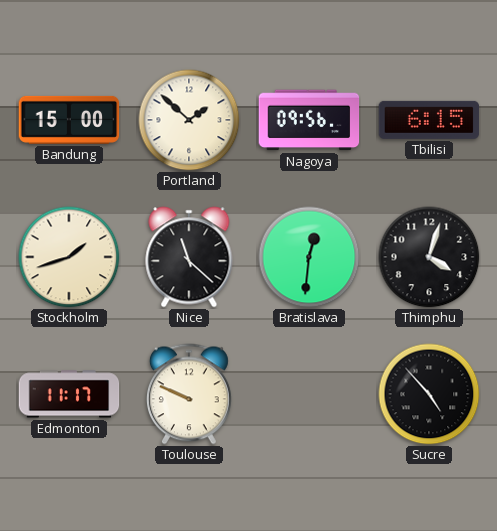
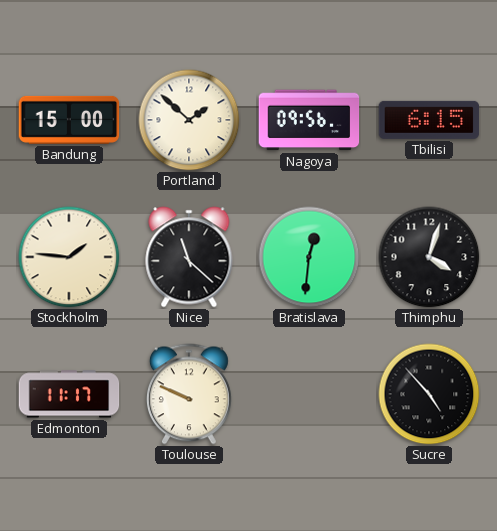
Stockholm: 1:42 -> 1:46 (69, 257)
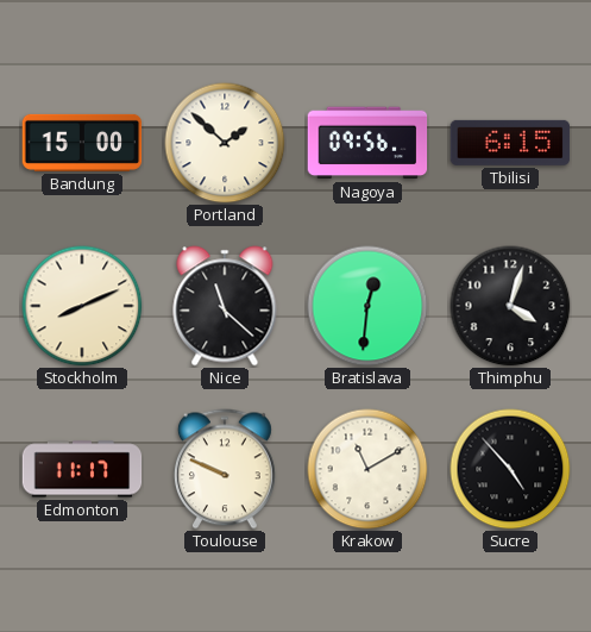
Stockholm: 1:46 -> 8:11 (82, 306)
Krakow: none -> 11:10 (367, 469)
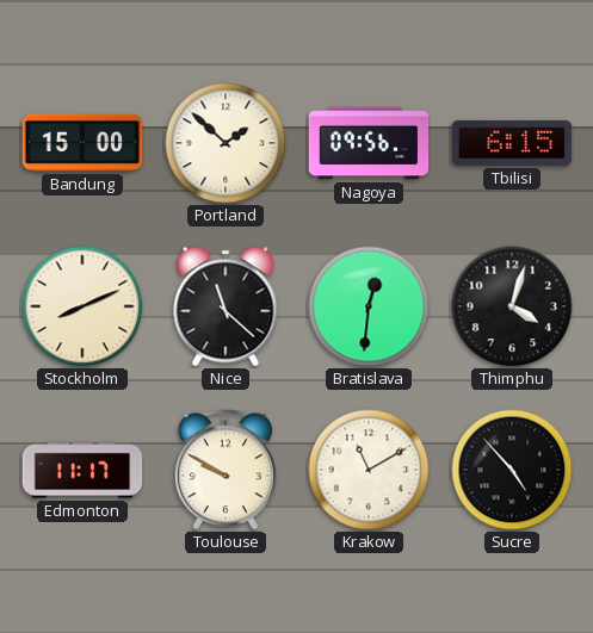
Toulouse: 9:49 -> 9:50 (226, 470)
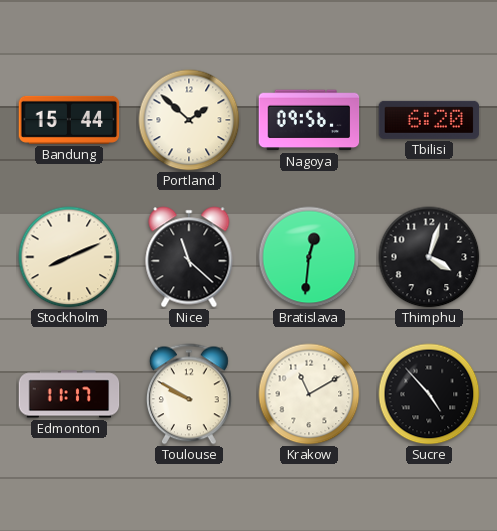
Bandung: 15:00 -> 15:44 (69, 120)
Tbilisi: 6:15 -> 6:20 (429, 120)
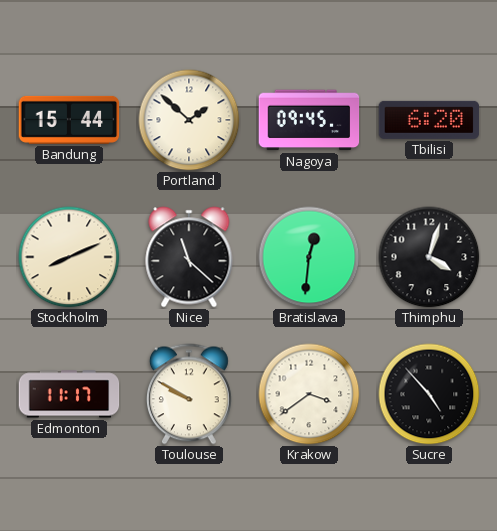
Nagoya: 09:56 -> 09:45 (309, 120)
Krakow: 11:10 -> 3:39 (309, 394)
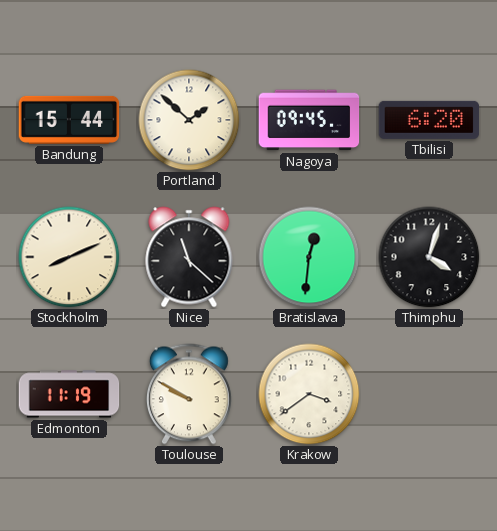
Edmonton: 11:17 -> 11:19 (69, 394)
Sucre: 4:53 -> none (429, 394)
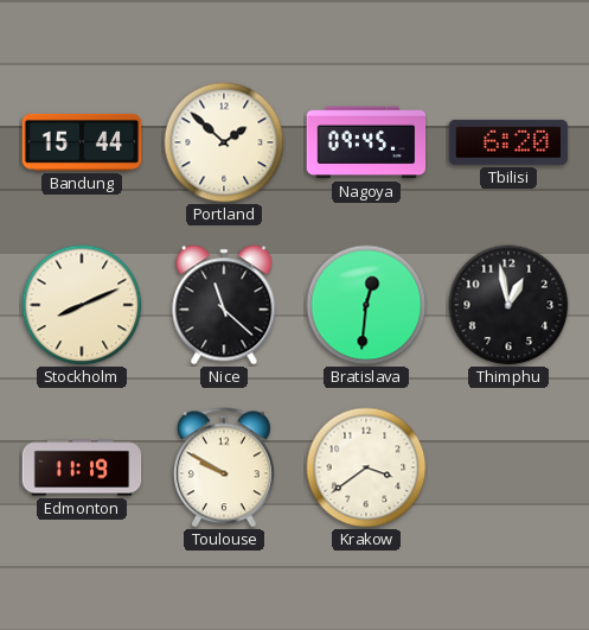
Thimphu: 4:03 -> 12:58 (508, 305)
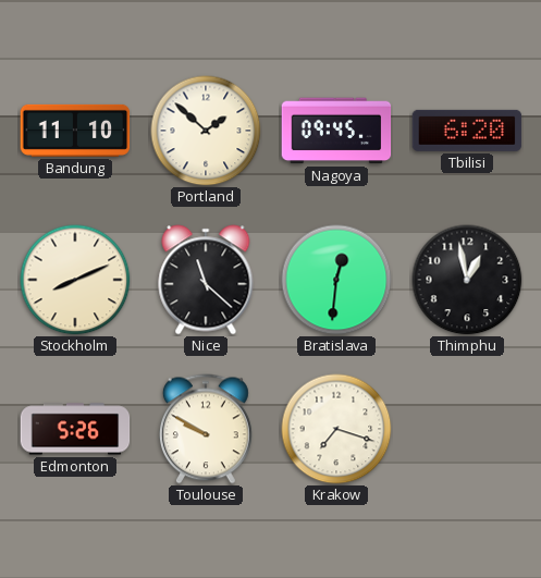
Bandung: 15:44 -> 11:10 (75, 131)
Edmonton: 11:19 -> 5:26 (75, 429)
Krakow: 3:39 -> 7:18 (336, 429)
